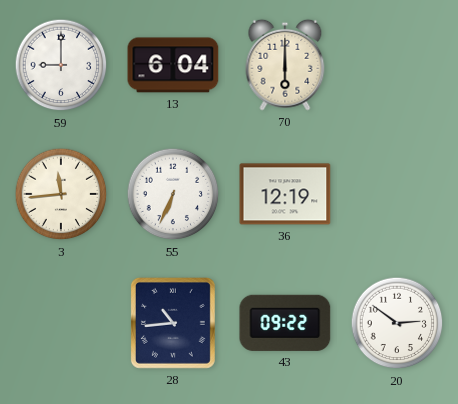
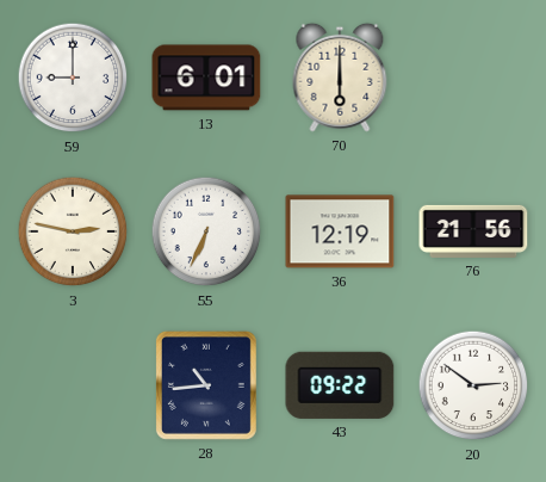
13: 6:04 -> 6:01 (206, 78)
3: 11:44 -> 2:47 (73, 231)
76: none -> 21:56 (473, 231)
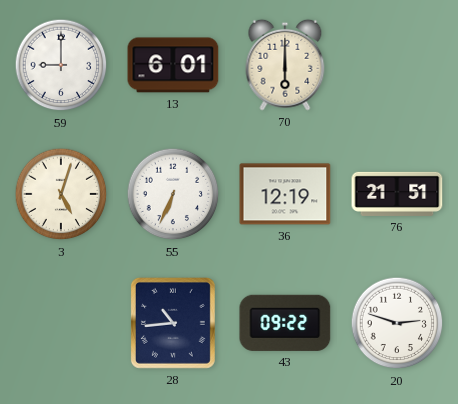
3: 2:47 -> 5:03 (61, 194)
76: 21:56 -> 21:51 (397, 194)
20: 2:51 -> 2:48 (397, 323)
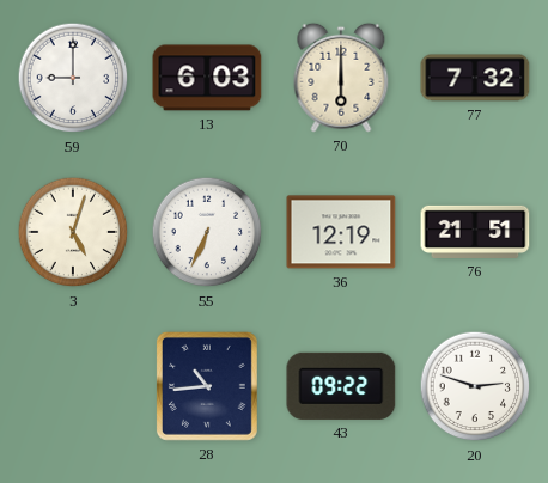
13: 6:01 -> 6:03 (207, 78)
77: none -> 7:32 (475, 78)
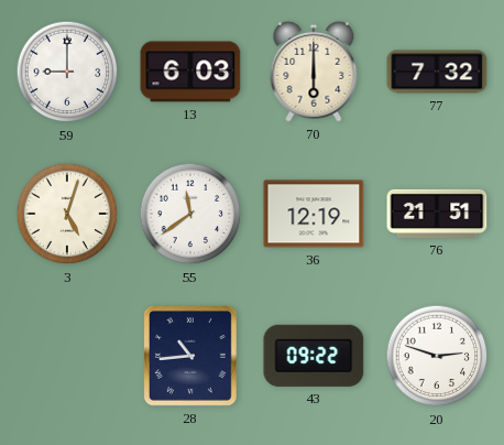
55: 6:34 -> 11:39 (190, 214)
